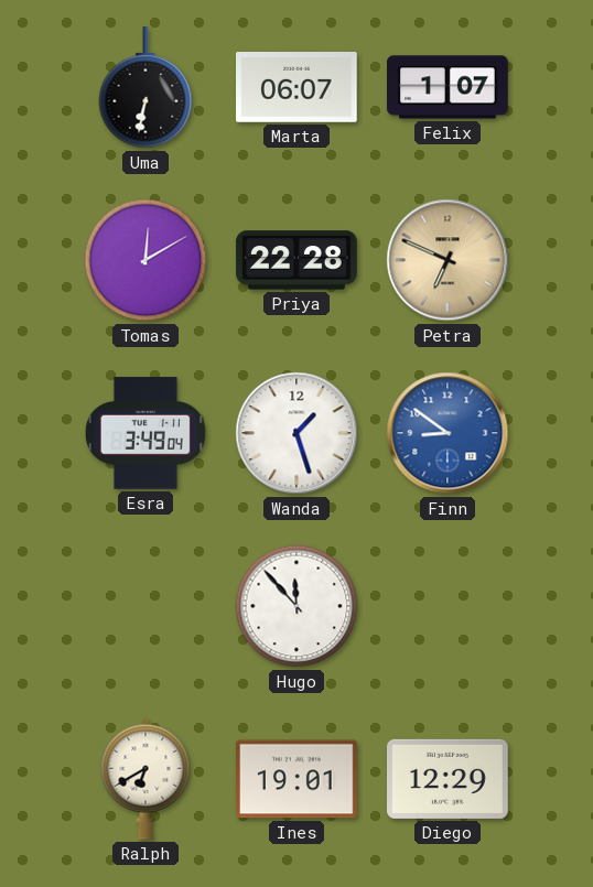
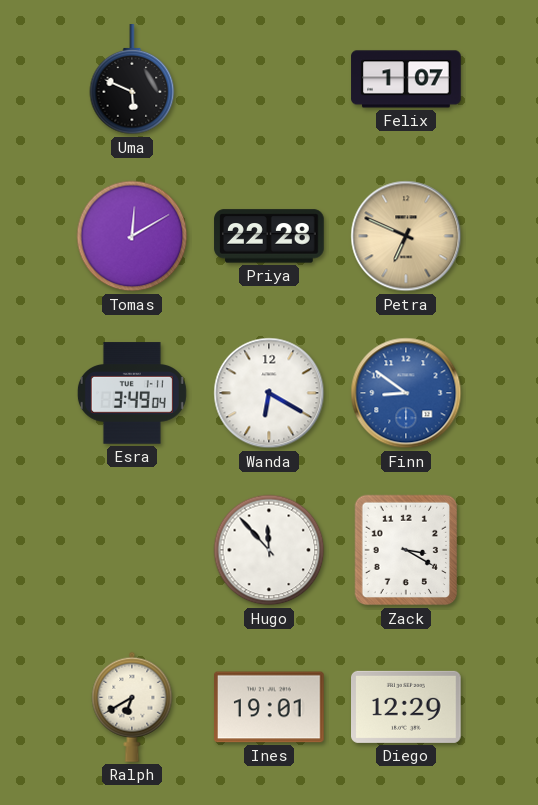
Uma: 6:32 -> 5:49 (132, 80)
Marta: 06:07 -> none (298, 88)
Wanda: 1:27 -> 6:20 (269, 393)
Zack: none -> 3:20 (406, 550)
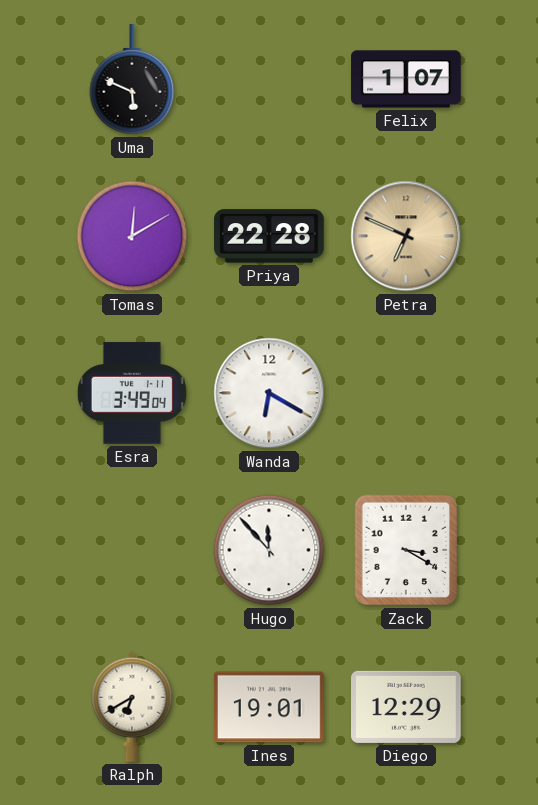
Finn: 8:51 -> none (406, 393)
